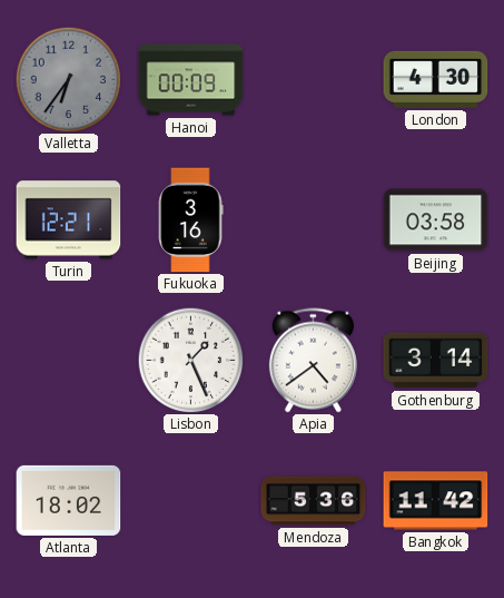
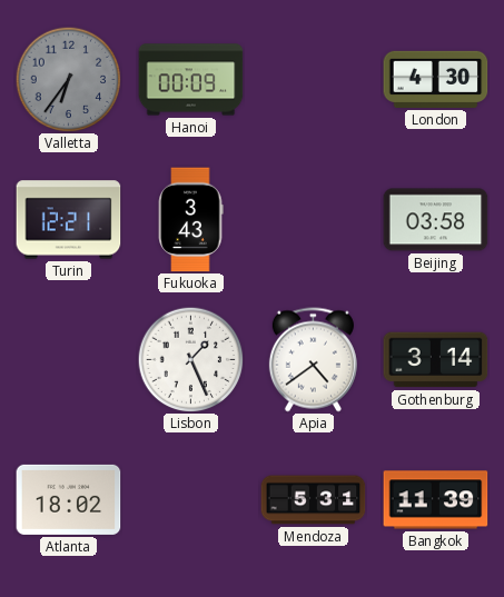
Fukuoka: 3:16 -> 3:43 (190, 220)
Mendoza: 5:36 -> 5:31 (314, 500)
Bangkok: 11:42 -> 11:39 (436, 500)
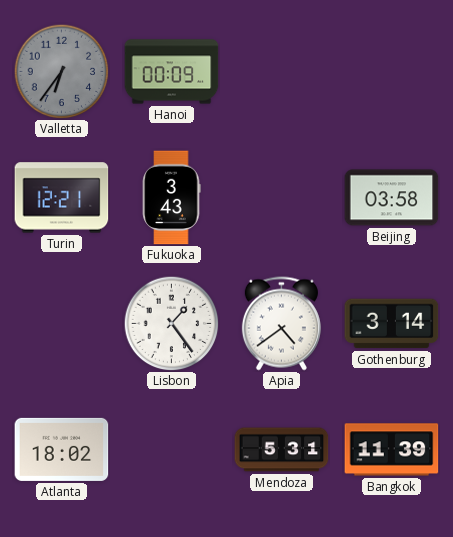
London: 4:30 -> none (436, 79)
Lisbon: 1:26 -> 1:24 (171, 323)
